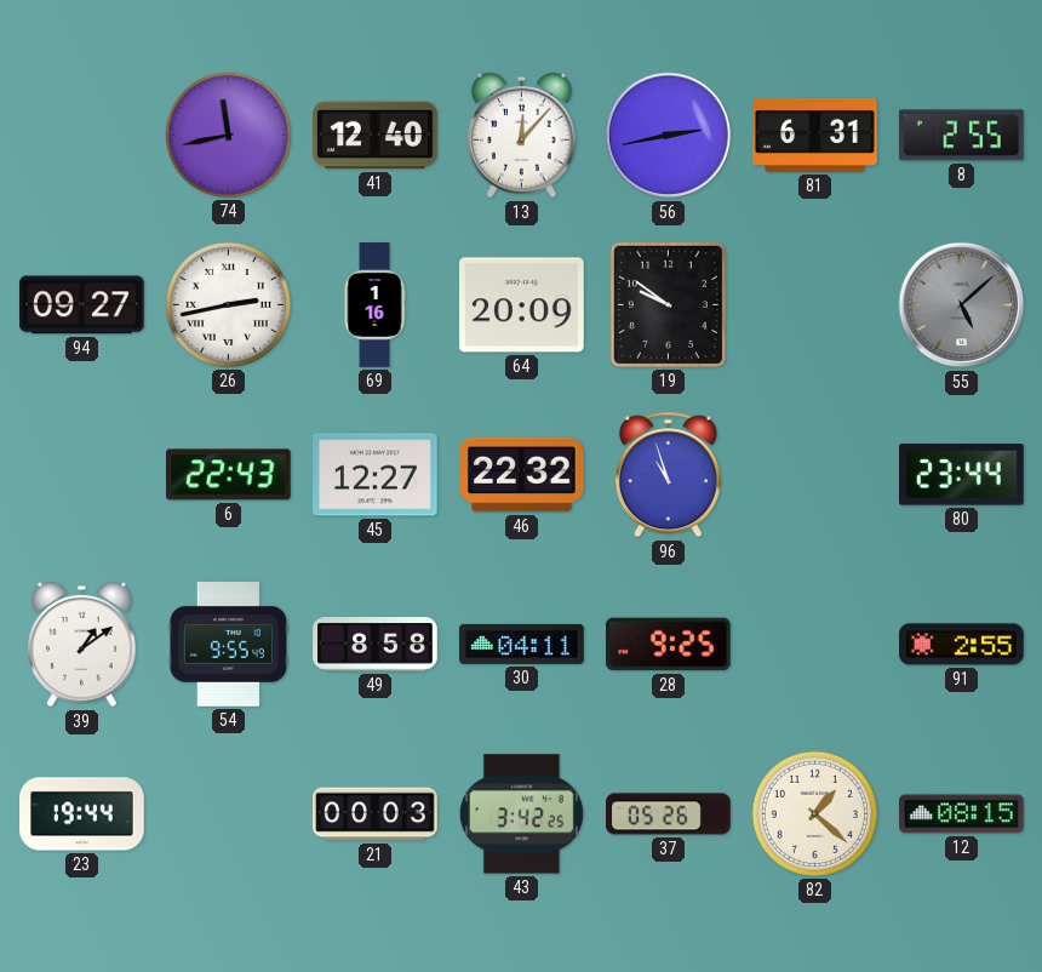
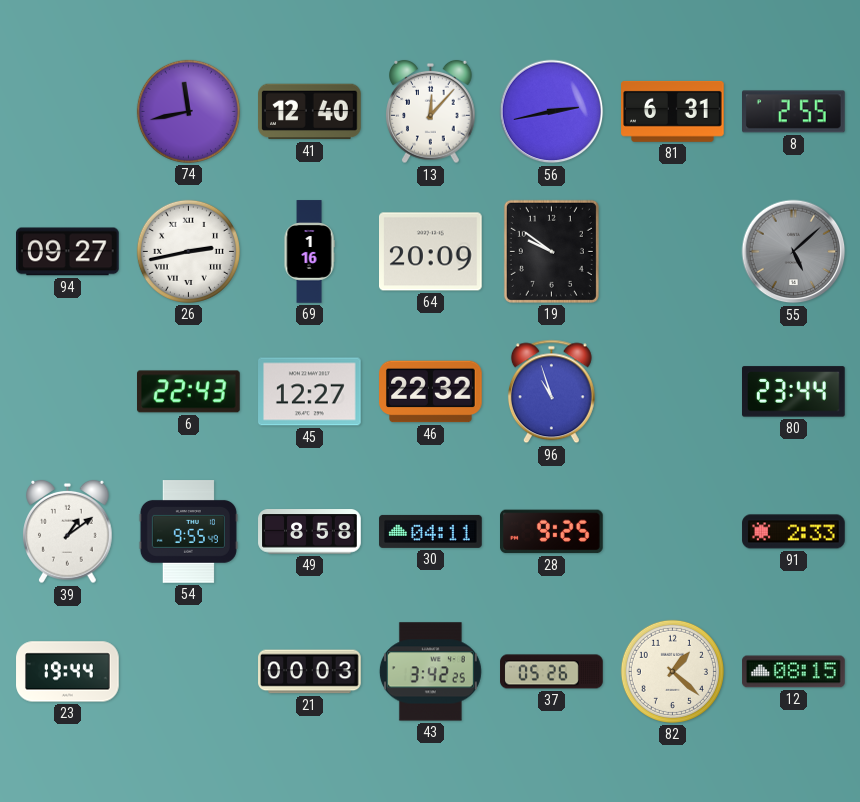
91: 2:55 -> 2:33 (794, 532)
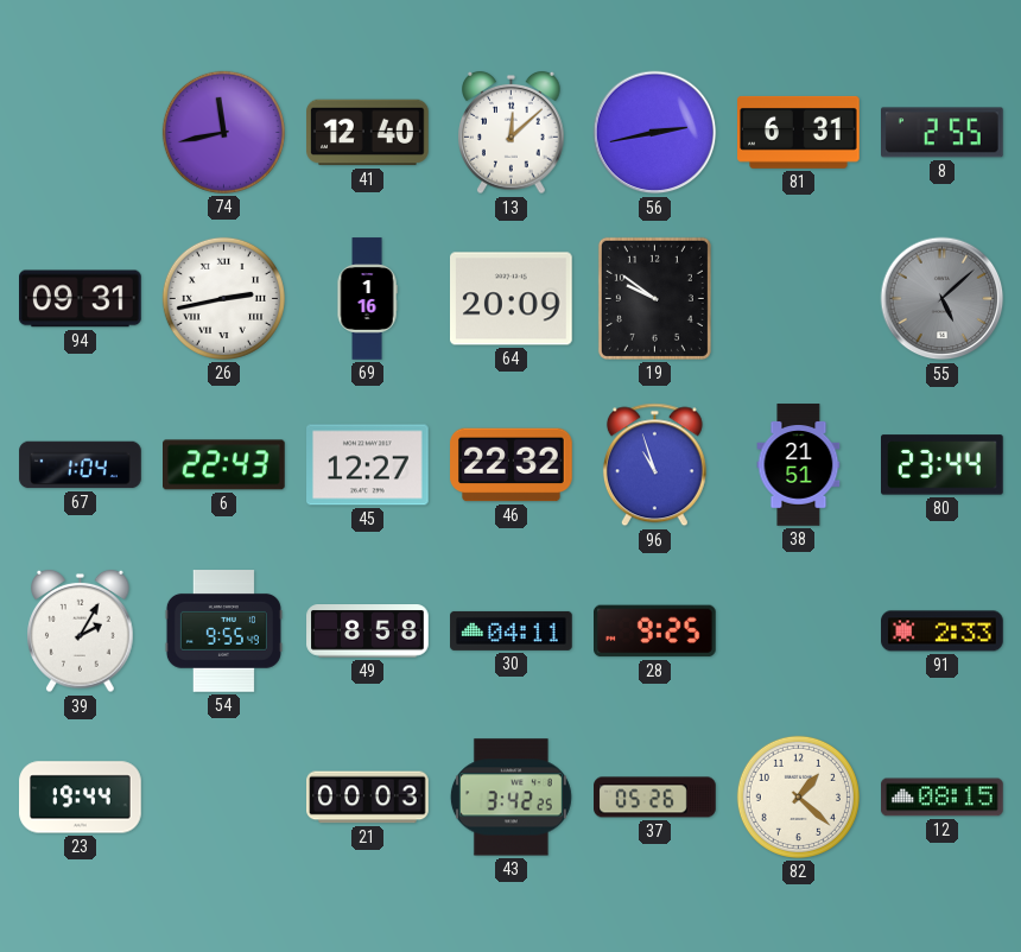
13: 12:07 -> 12:08 (512, 133)
94: 09:27 -> 09:31 (81, 299)
67: none -> 1:04 (81, 465)
38: none -> 21:51 (799, 465)
39: 1:09 -> 2:05 (81, 632)
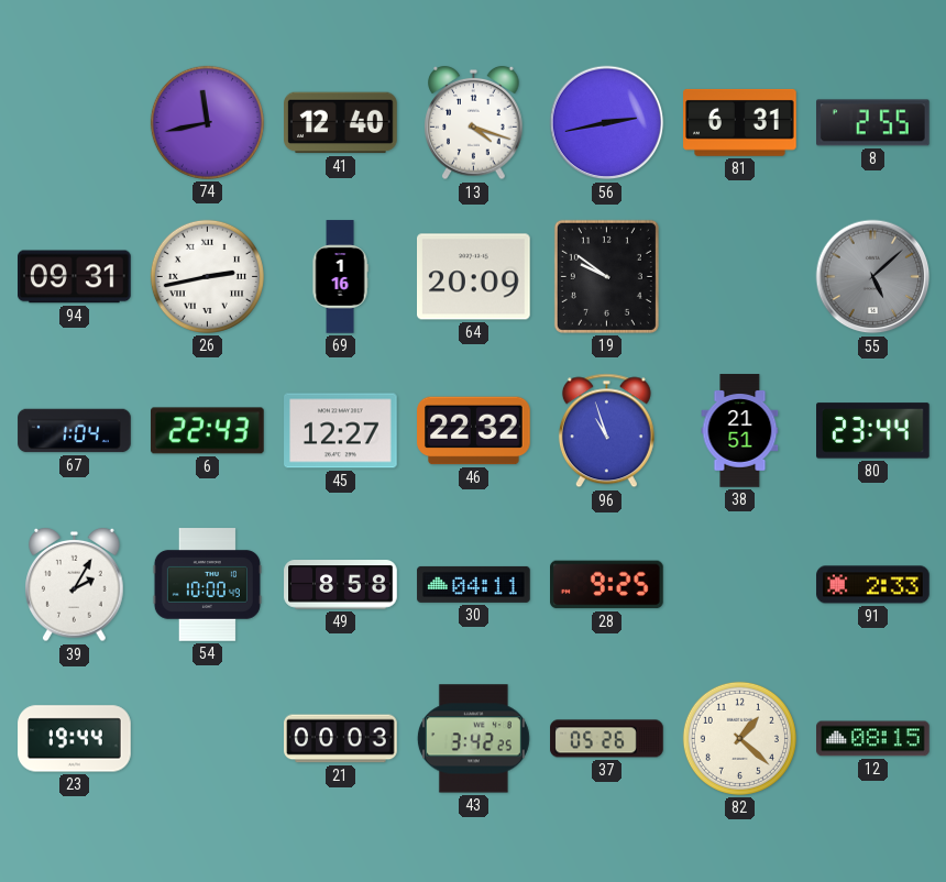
13: 12:08 -> 4:18 (474, 123)
54: 9:55 -> 10:00 (207, 585)
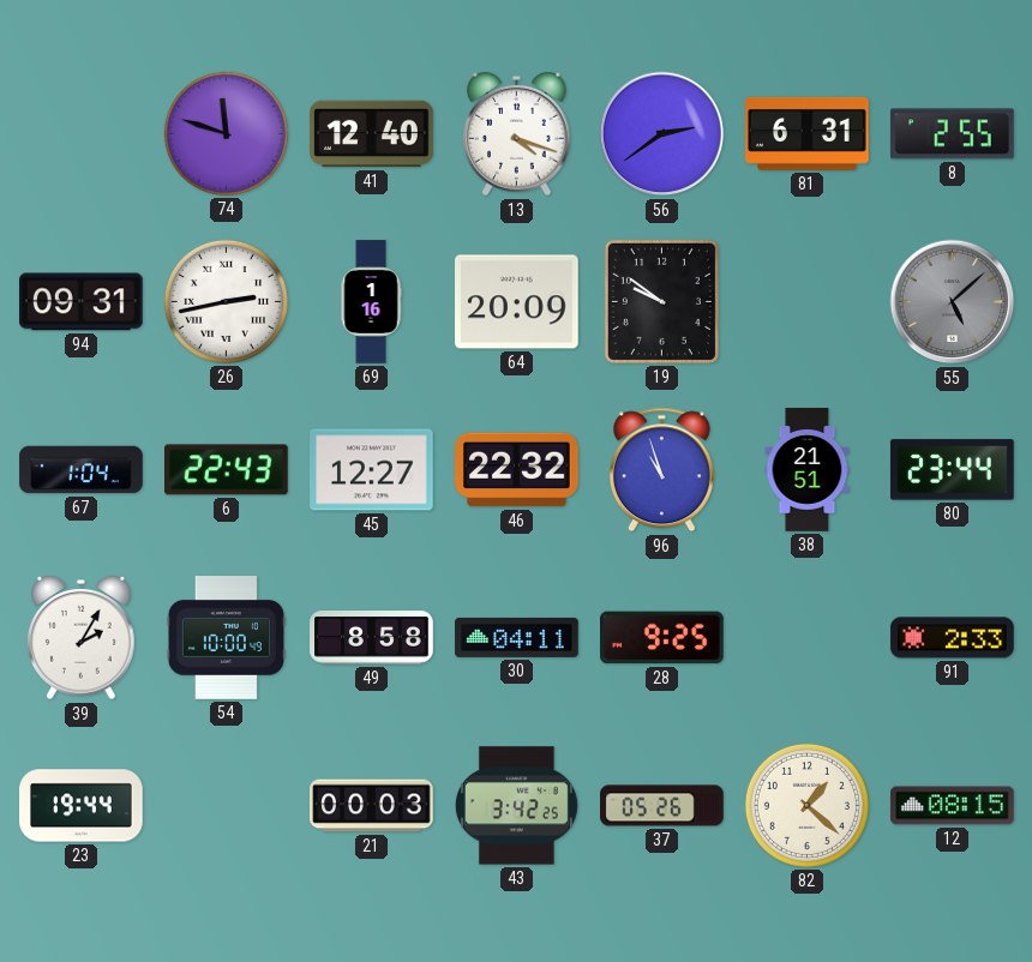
74: 11:43 -> 11:48 (226, 133)
56: 2:43 -> 2:39 (662, 134)
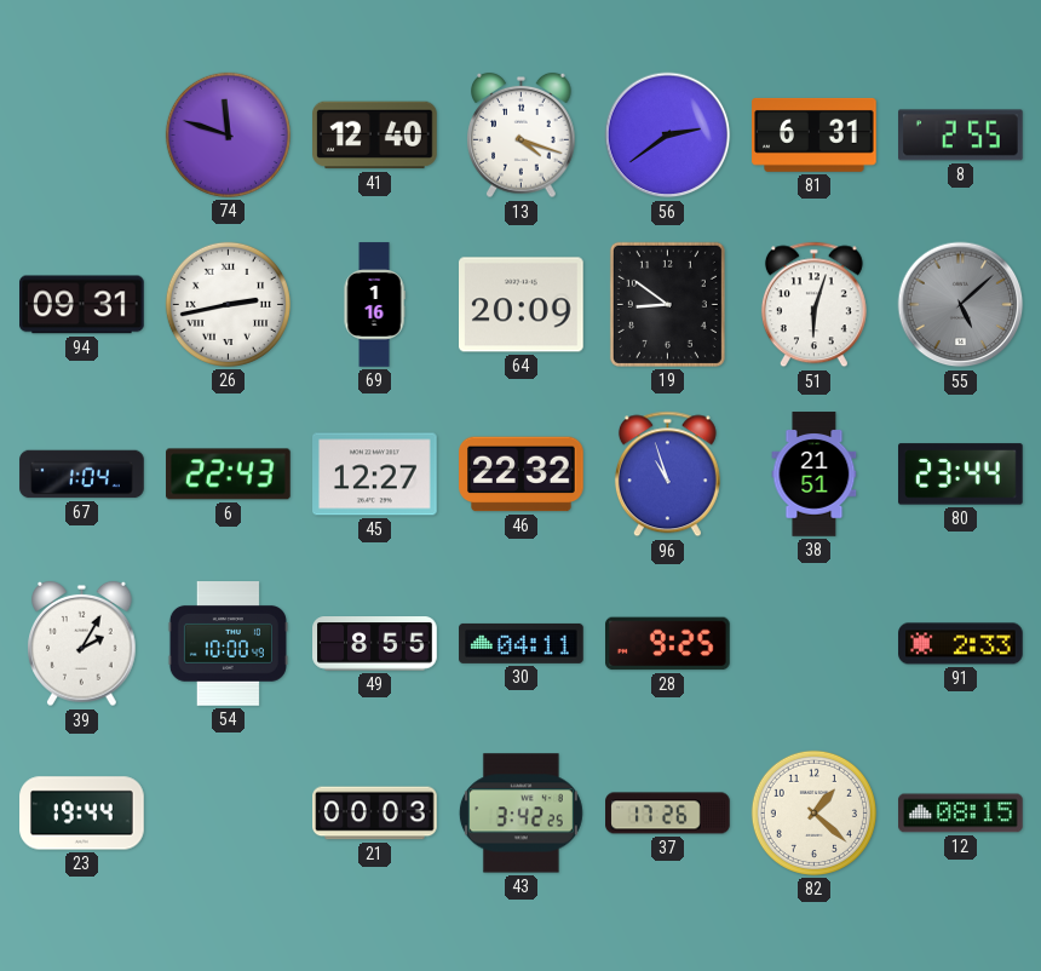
19: 9:51 -> 8:51 (667, 304)
51: none -> 6:03 (813, 305)
49: 8:58 -> 8:55 (375, 644)
37: 05:26 -> 17:26 (668, 814)
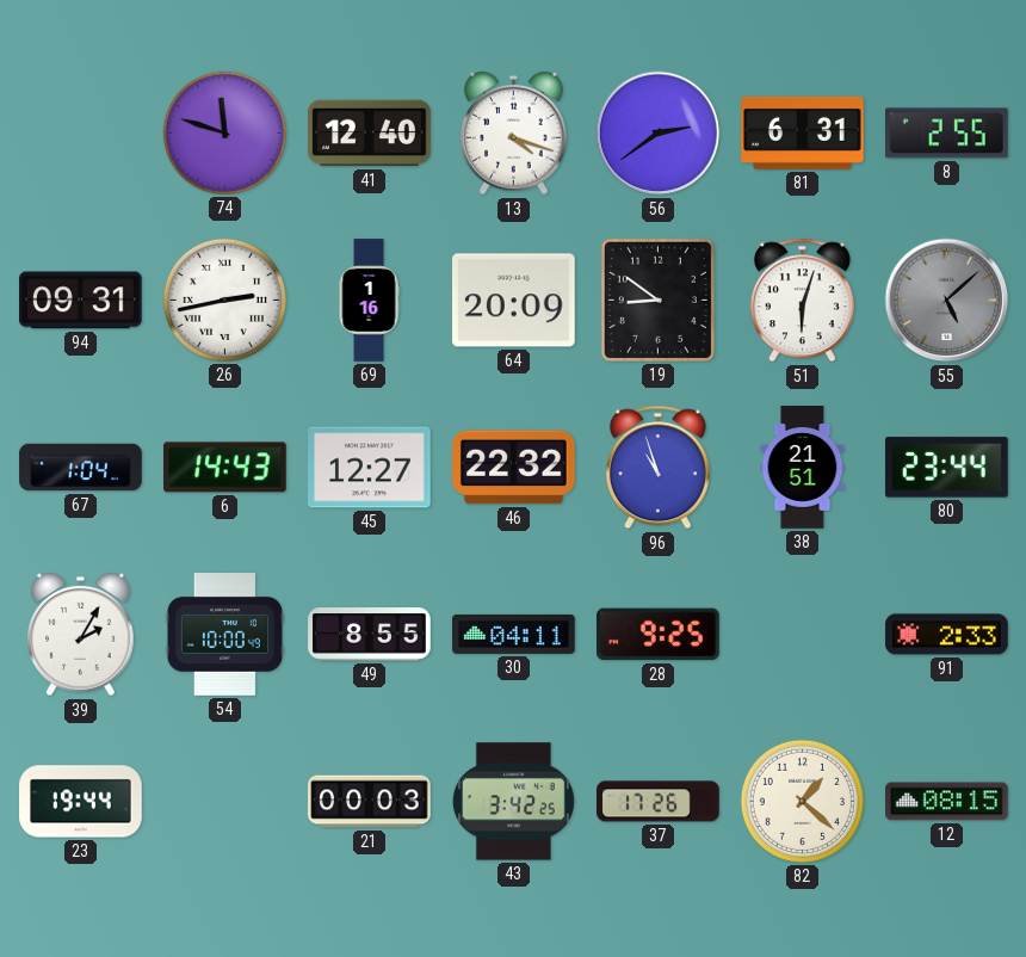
6: 22:43 -> 14:43 (225, 468)
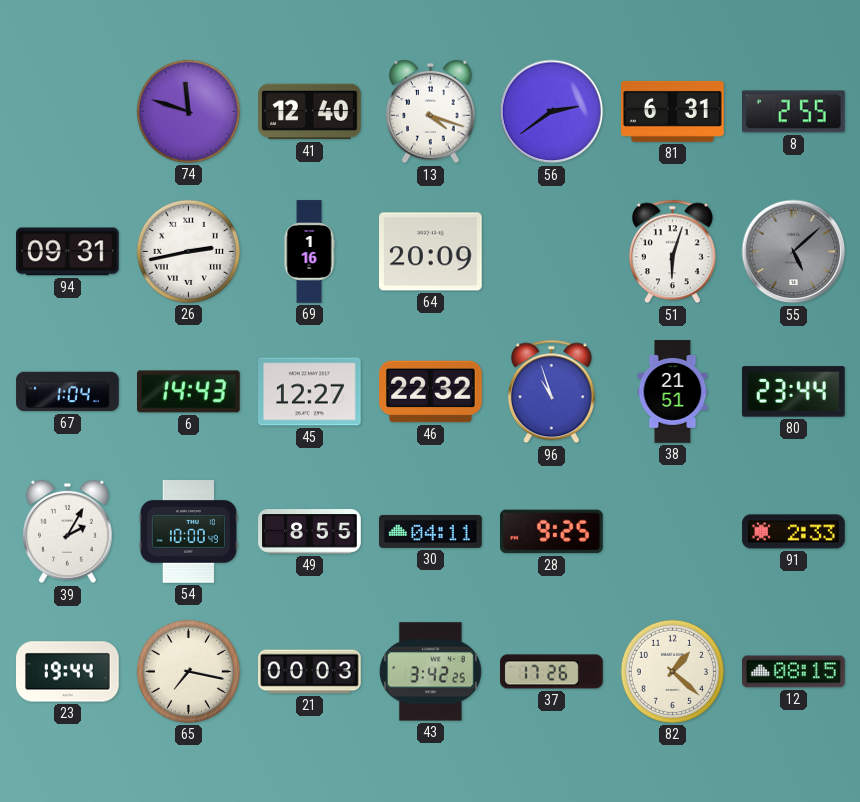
19: 8:51 -> none (657, 300)
65: none -> 7:17 (188, 671)
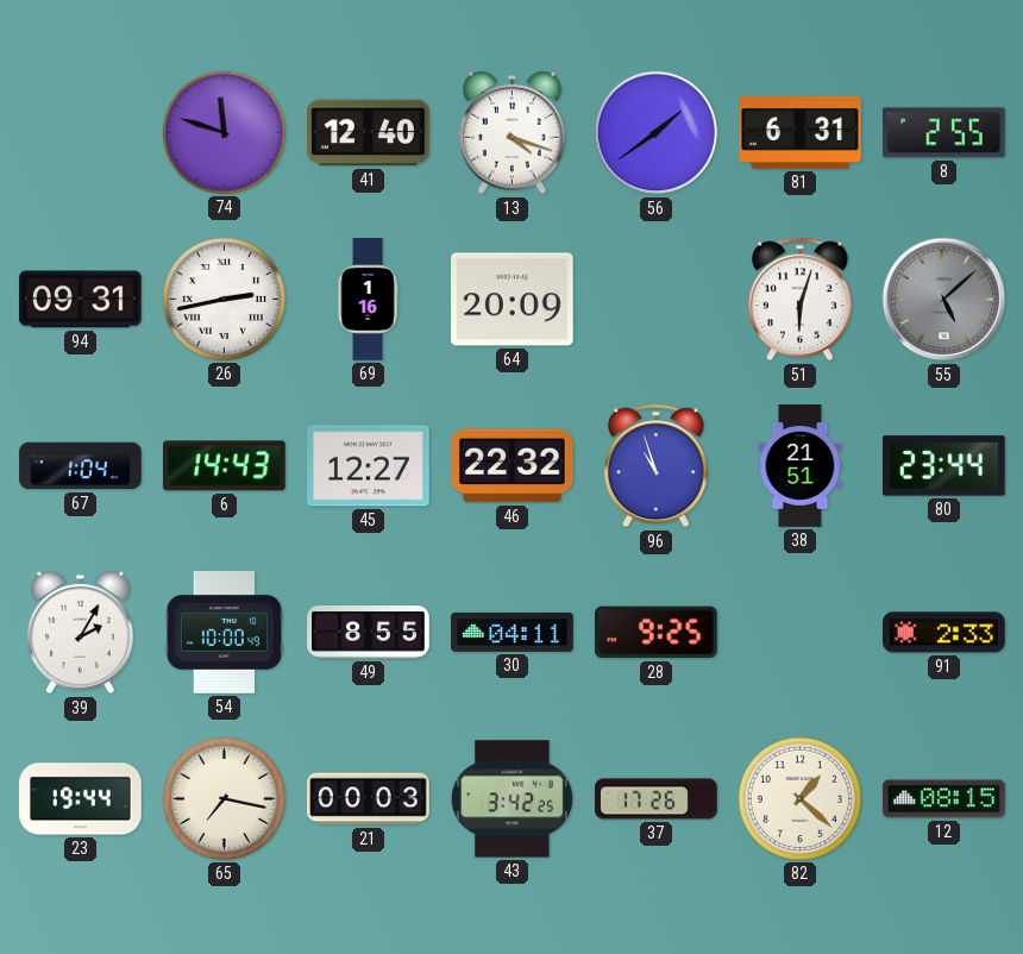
56: 2:39 -> 1:39 (657, 133)
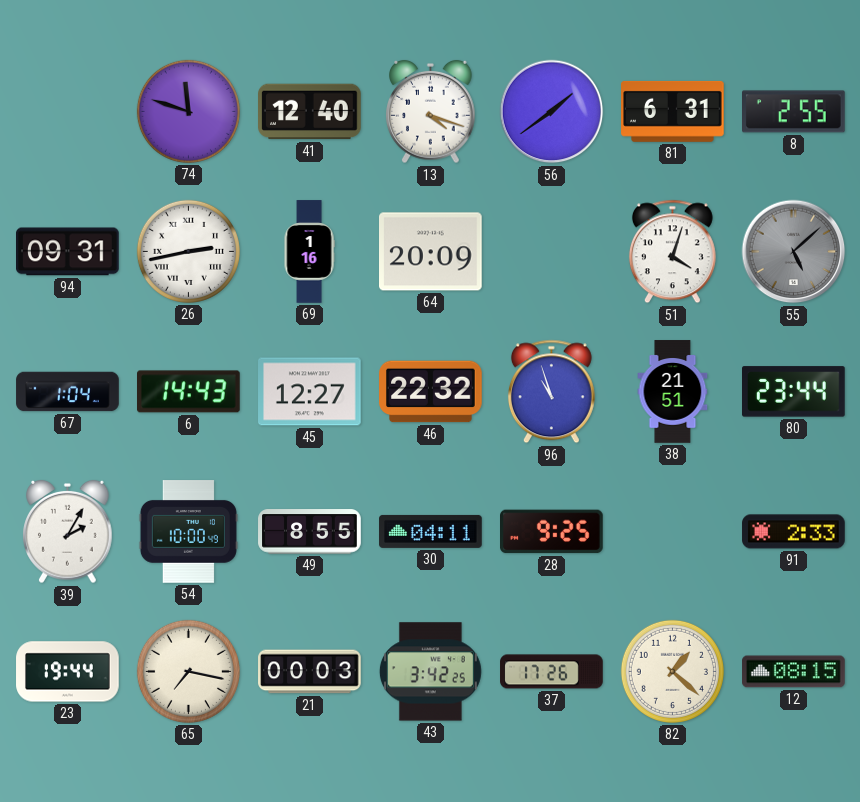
51: 6:03 -> 4:03 (672, 252)
